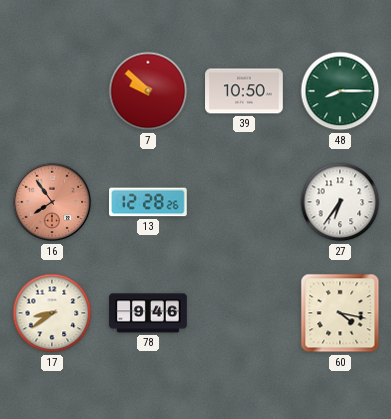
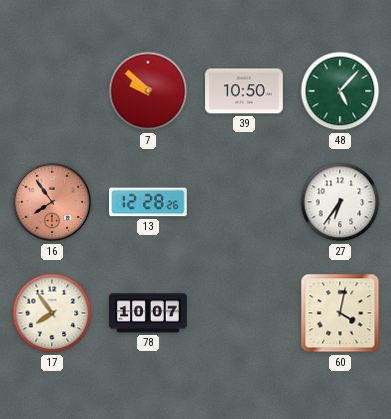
48: 8:15 -> 5:07 (340, 91)
17: 8:39 -> 7:54 (52, 313)
78: 9:46 -> 10:07 (148, 313)
60: 4:17 -> 4:02 (340, 313)
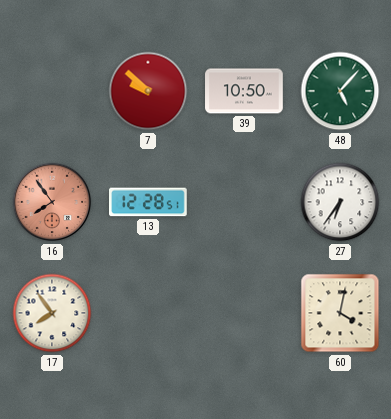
13: 12:28:26 -> 12:28:51 (149, 202)
78: 10:07 -> none (148, 313)
